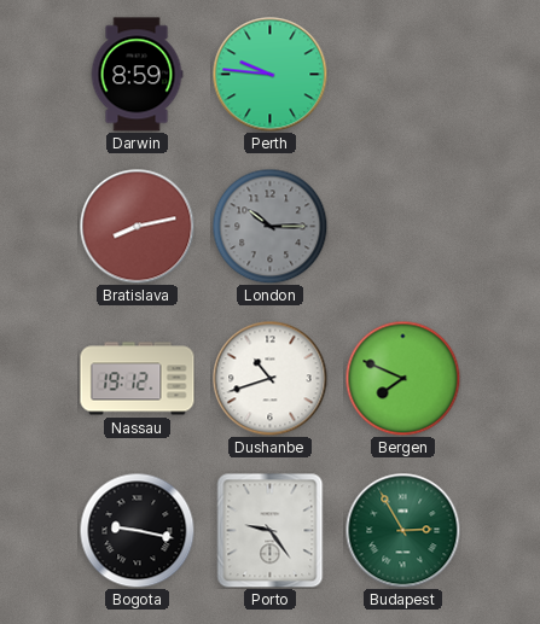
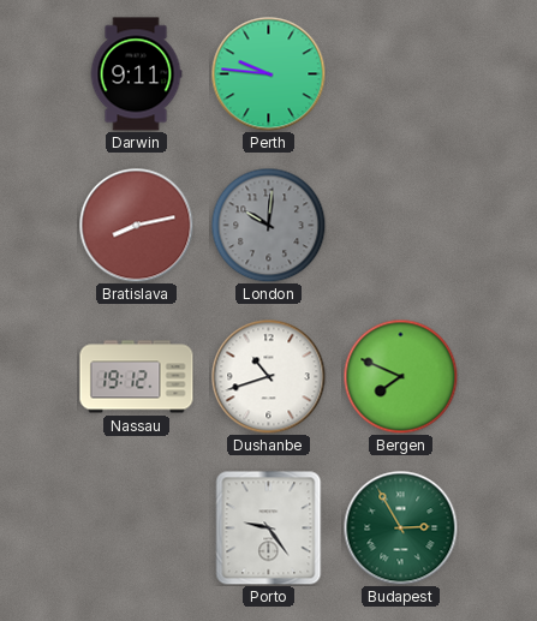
Darwin: 8:59 -> 9:11 (136, 74)
London: 10:15 -> 10:01 (268, 225)
Bogota: 9:17 -> none (137, 530)
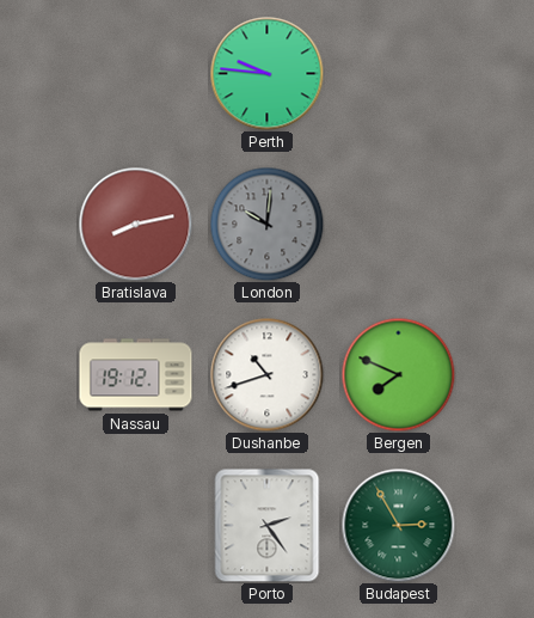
Darwin: 9:11 -> none (136, 74)
Porto: 9:24 -> 2:24 (268, 525)
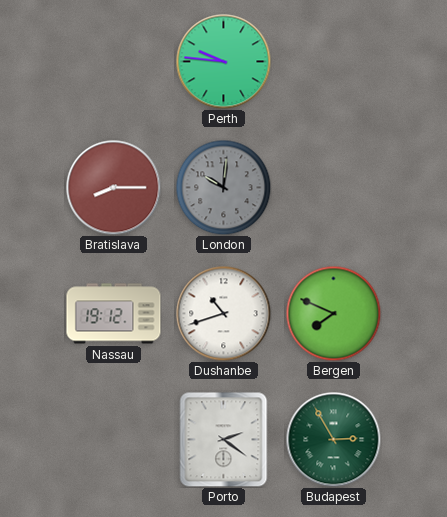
Bratislava: 8:13 -> 8:15 (113, 187)
Porto: 2:24 -> 2:21 (224, 439)
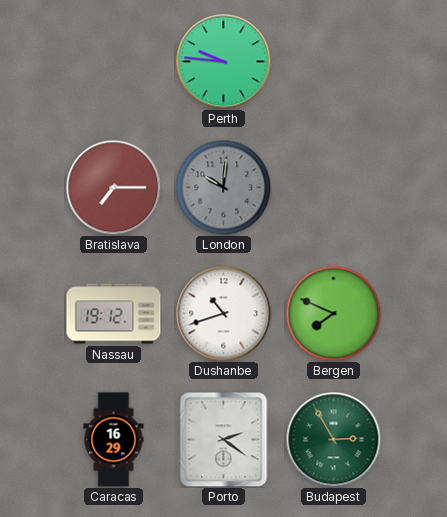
Bratislava: 8:15 -> 7:15 (113, 187)
Caracas: none -> 16:29 (114, 440)
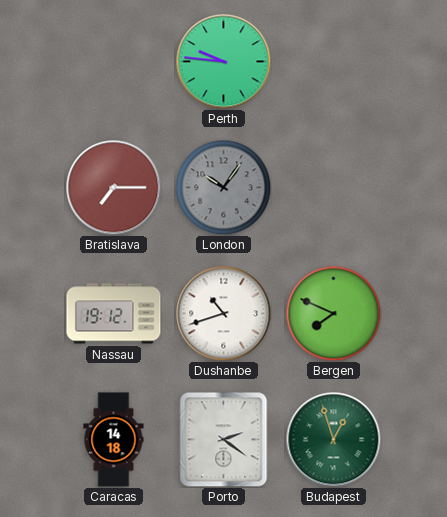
London: 10:01 -> 10:06 (223, 187)
Caracas: 16:29 -> 14:18 (114, 440)
Budapest: 2:55 -> 12:57 (333, 439)
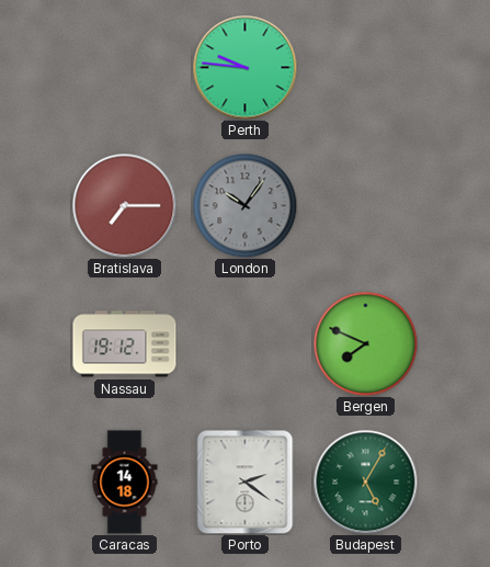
Dushanbe: 10:42 -> none (223, 313)
Budapest: 12:57 -> 5:05 (365, 481)
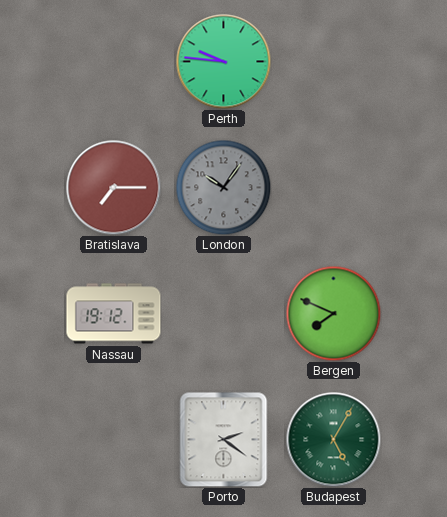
Caracas: 14:18 -> none (125, 483)
